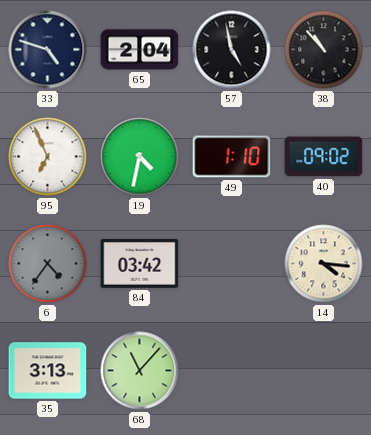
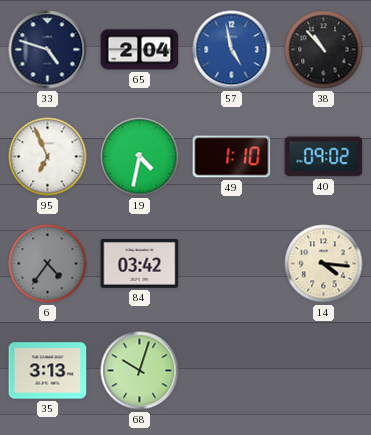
57 dial: black -> blue (232, 50)
68: 11:07 -> 10:03 (140, 371)
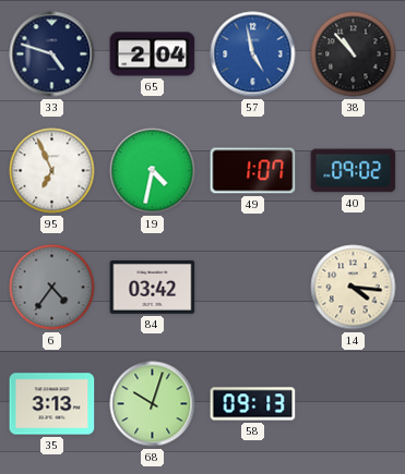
49: 1:10 -> 1:07 (253, 171)
58: none -> 09:13 (253, 404)
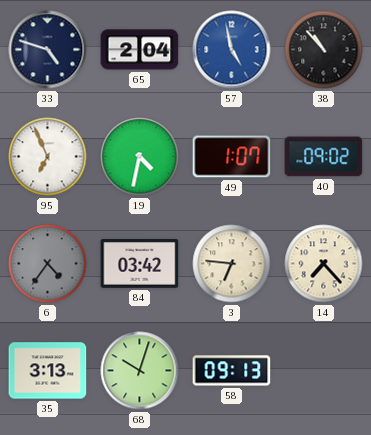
3: none -> 6:46 (232, 264)
14: 4:16 -> 7:23 (324, 264)
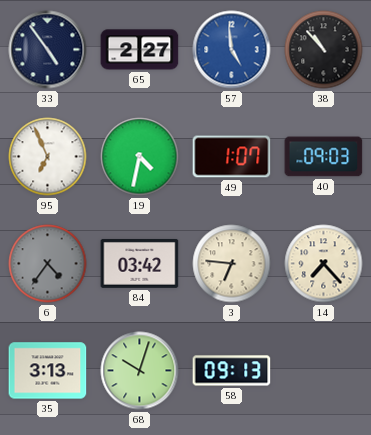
33: 4:48 -> 4:54 (48, 50)
65: 2:04 -> 2:27 (140, 50)
57: 4:58 -> 4:59 (232, 50)
40: 09:02 -> 09:03 (324, 157)
